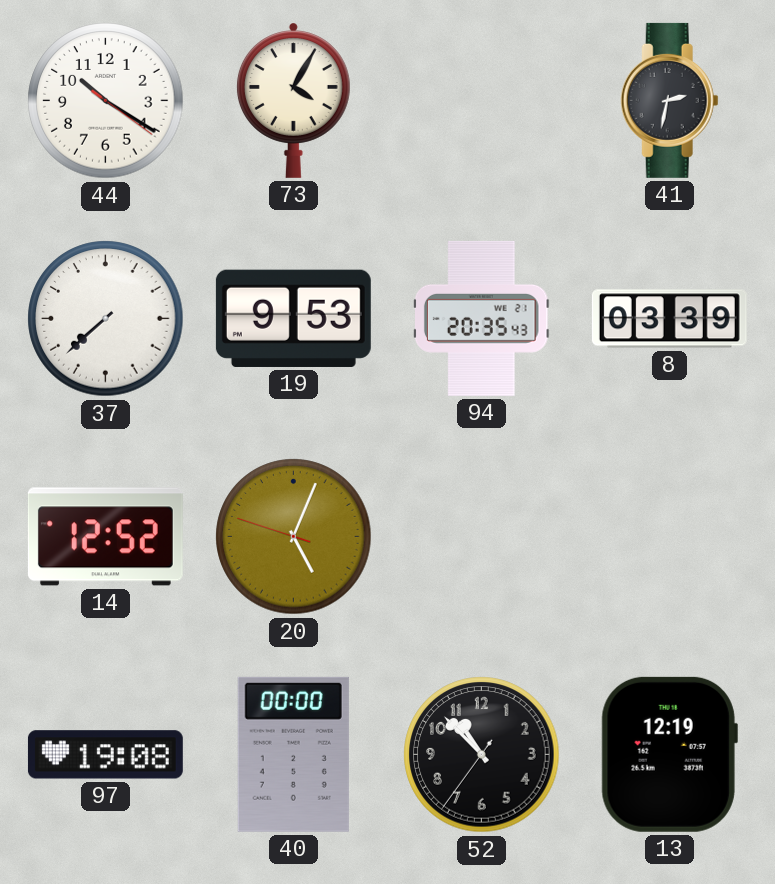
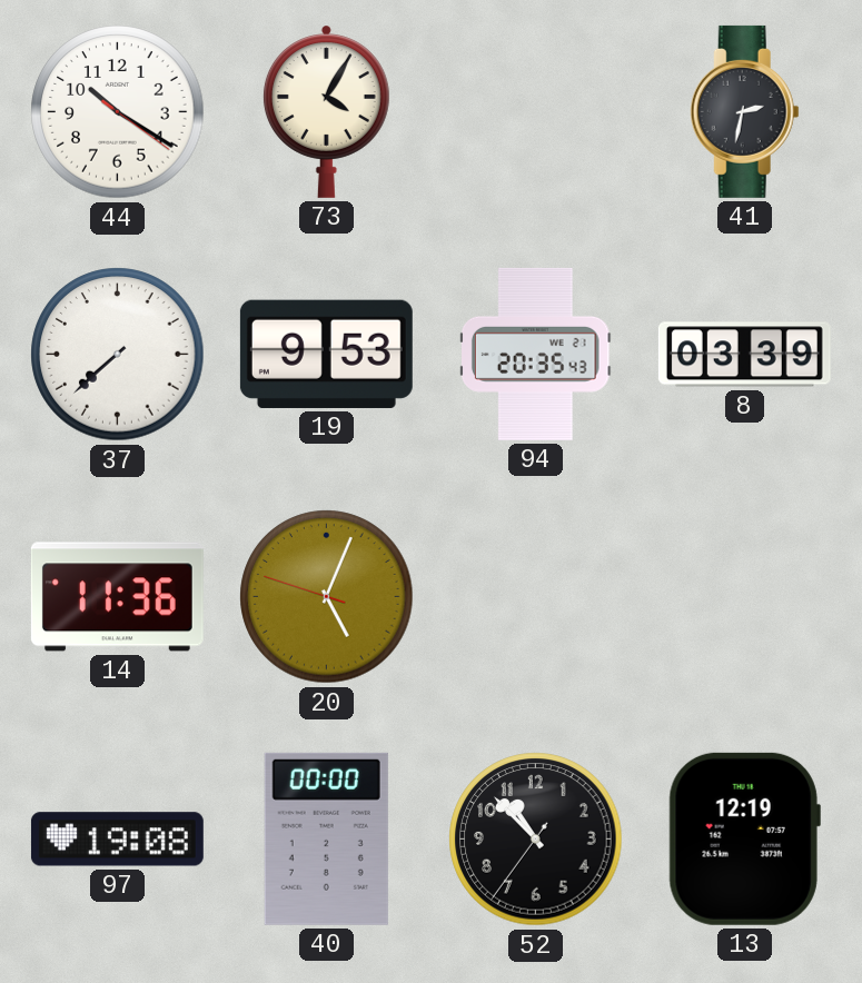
14: 12:52 -> 11:36 (117, 597)
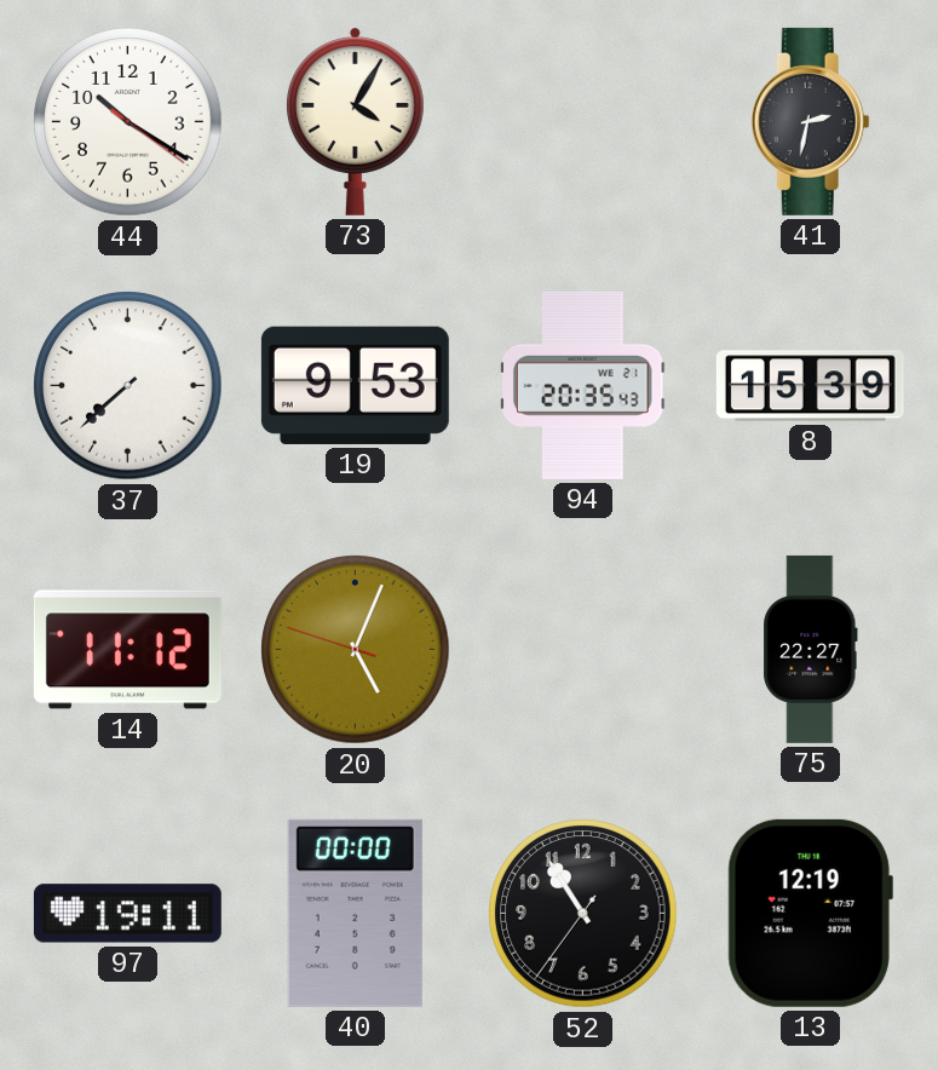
8: 03:39 -> 15:39 (810, 386)
14: 11:36 -> 11:12 (127, 650)
75: none -> 22:27 (811, 649)
97: 19:08 -> 19:11 (127, 914)
52: 10:52 -> 10:54 (583, 914)
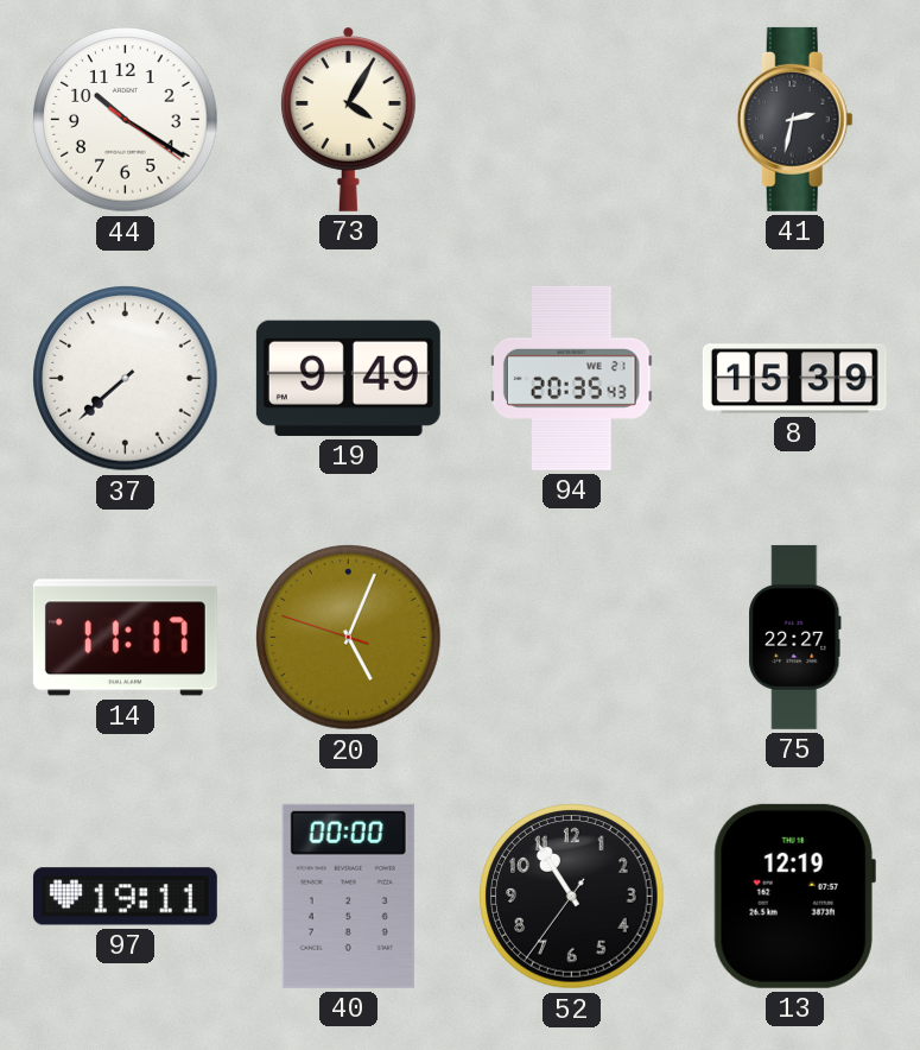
19: 9:53 -> 9:49 (348, 378)
14: 11:12 -> 11:17 (125, 638)
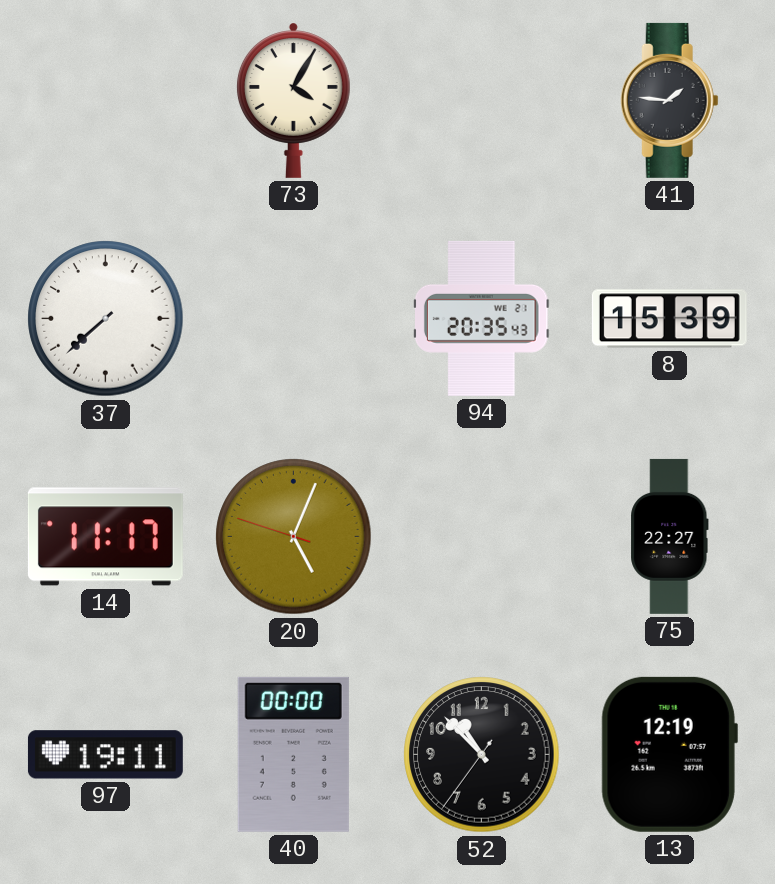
44: 10:20 -> none (126, 120)
41: 2:32 -> 1:46 (669, 100)
19: 9:49 -> none (348, 378)
52: 10:54 -> 10:52 (482, 755)
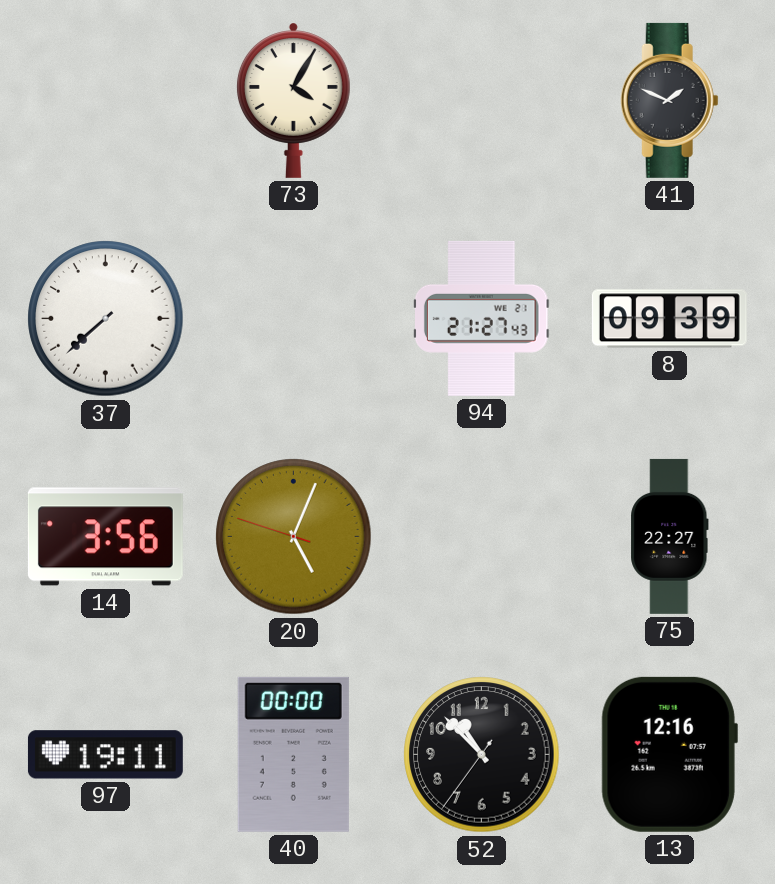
41: 1:46 -> 1:49 (669, 100)
94: 20:35 -> 21:27 (481, 318)
8: 15:39 -> 09:39 (669, 319)
14: 11:17 -> 3:56 (105, 537)
13: 12:19 -> 12:16 (669, 754)
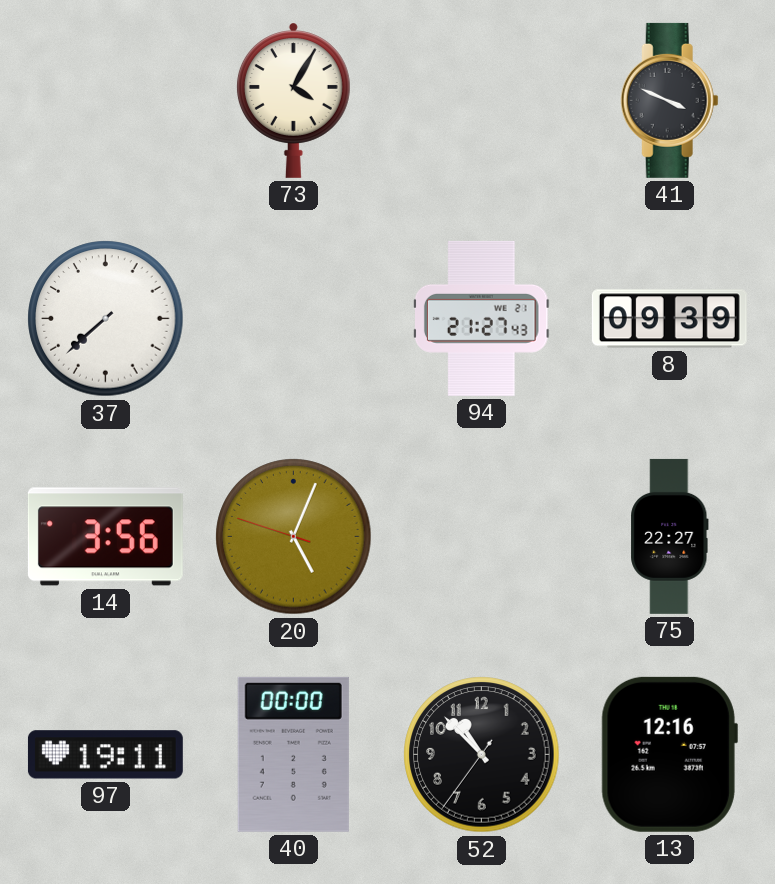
41: 1:49 -> 3:49 (669, 100)
